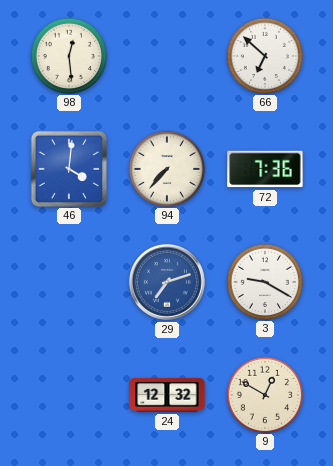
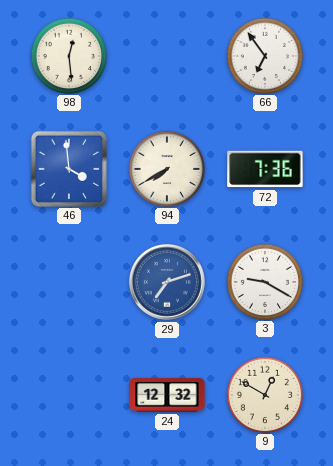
66: 6:52 -> 6:54 (264, 55)
46: 4:01 -> 3:59 (68, 168)
94: 7:37 -> 7:40 (166, 168)
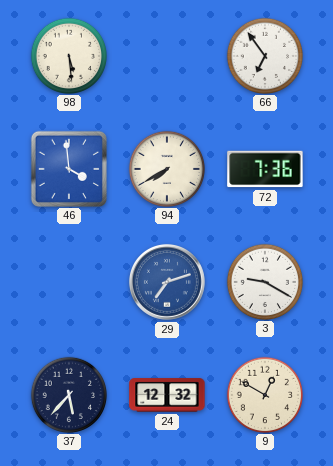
98: 12:29 -> 5:29 (68, 55)
37: none -> 5:37 (68, 394)
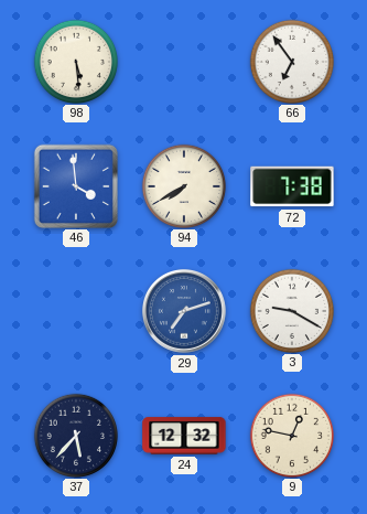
72: 7:36 -> 7:38 (292, 186)
9: 12:50 -> 12:47 (291, 435)
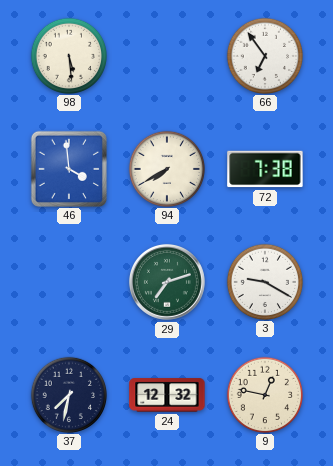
29 dial: blue -> green (167, 282)
37: 5:37 -> 7:32 (68, 394)
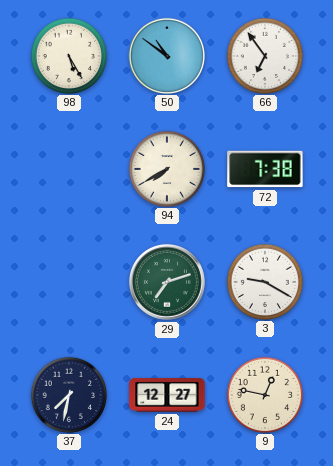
98: 5:29 -> 5:25 (68, 55)
50: none -> 10:51 (166, 55)
46: 3:59 -> none (68, 168)
24: 12:32 -> 12:27 (167, 395)
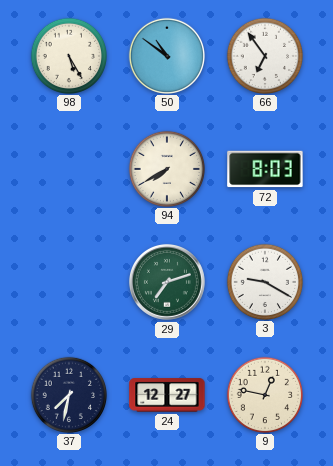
72: 7:38 -> 8:03 (265, 169)
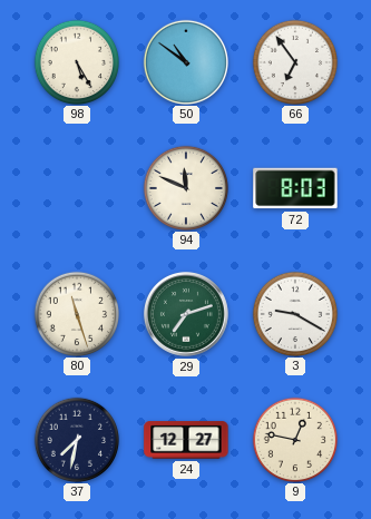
94: 7:40 -> 11:49 (185, 187)
80: none -> 11:27 (76, 313)
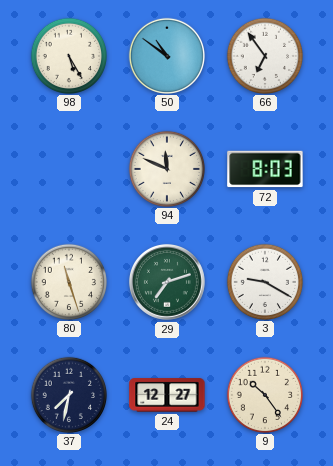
9: 12:47 -> 10:24 (264, 394)
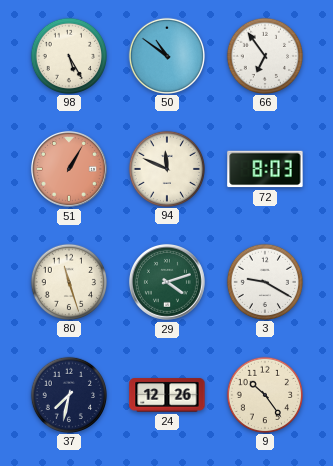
51: none -> 1:05 (69, 169)
29: 7:12 -> 4:12 (167, 282)
24: 12:27 -> 12:26 (167, 395)
